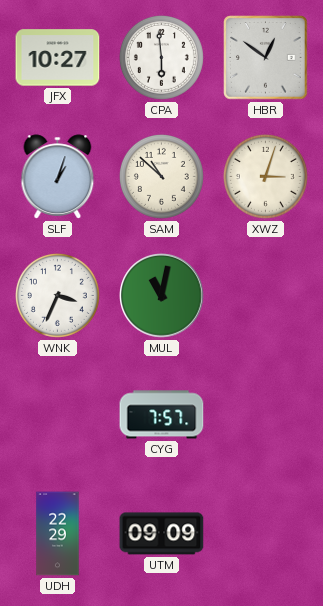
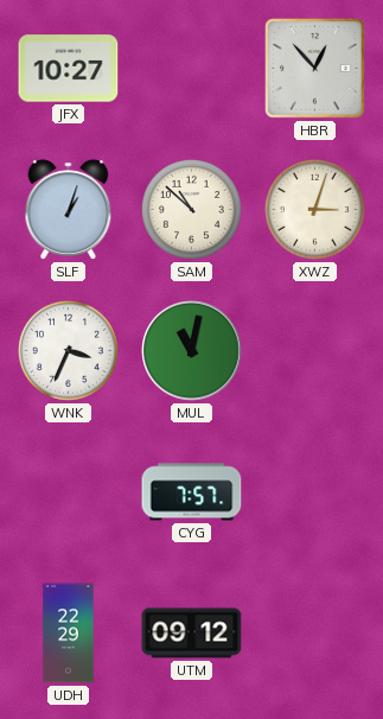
CPA: 5:59 -> none (161, 57)
HBR: 12:51 -> 12:53 (315, 69)
UTM: 09:09 -> 09:12 (192, 634)
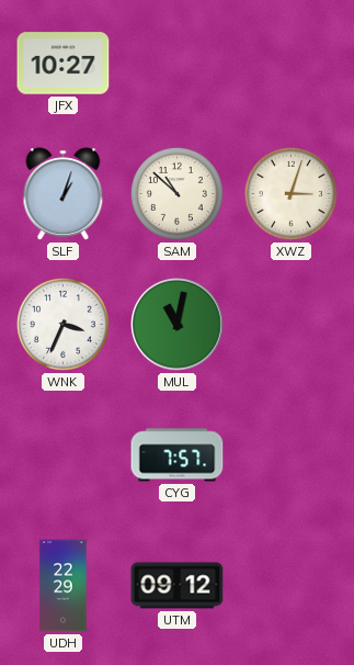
HBR: 12:53 -> none (315, 69)
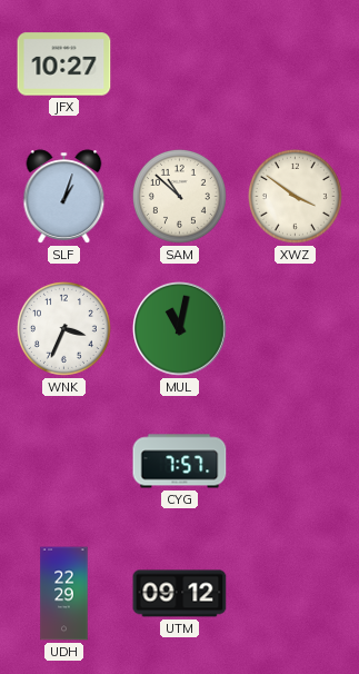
XWZ: 3:03 -> 3:51 (295, 196)
